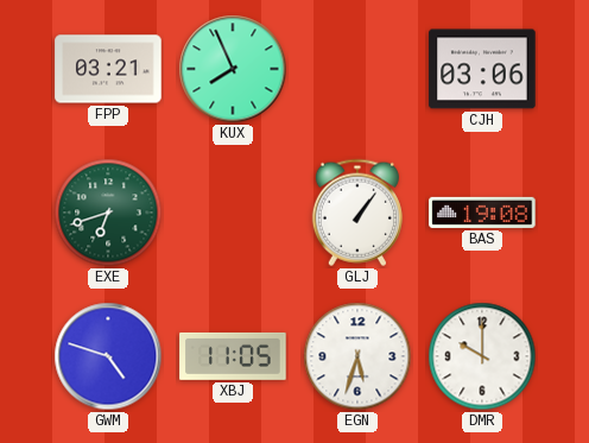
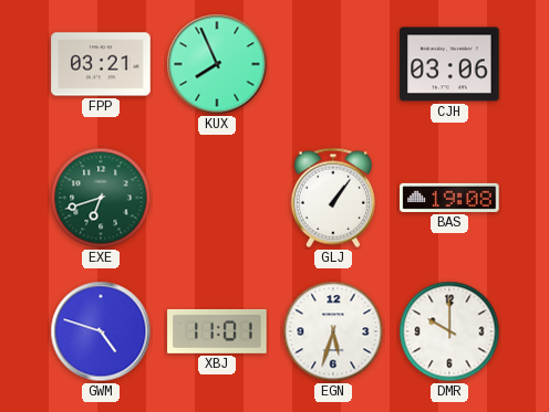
XBJ: 11:05 -> 11:01 (217, 331)
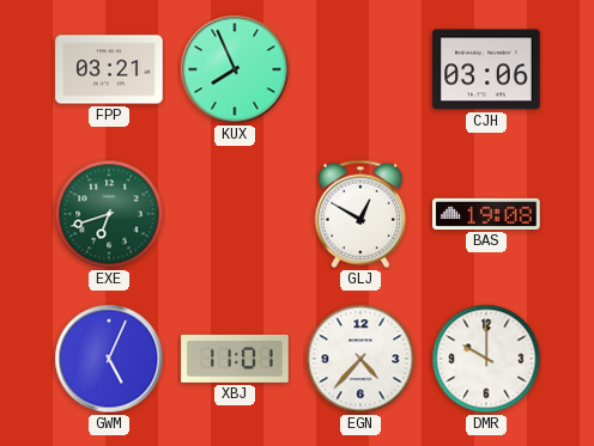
GLJ: 1:06 -> 12:50 (360, 214)
GWM: 4:48 -> 5:04 (109, 359)
EGN: 5:33 -> 4:37 (360, 359)
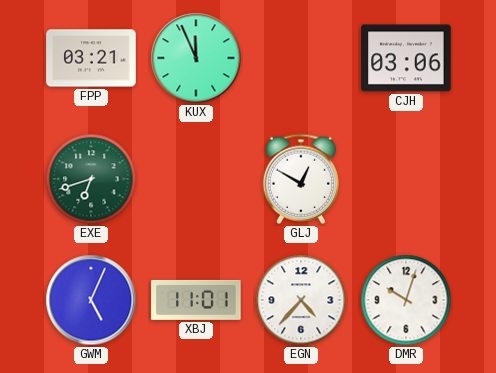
KUX: 7:56 -> 11:56 (196, 58)
BAS: 19:08 -> none (486, 214)
DMR: 10:00 -> 10:03 (406, 300)
